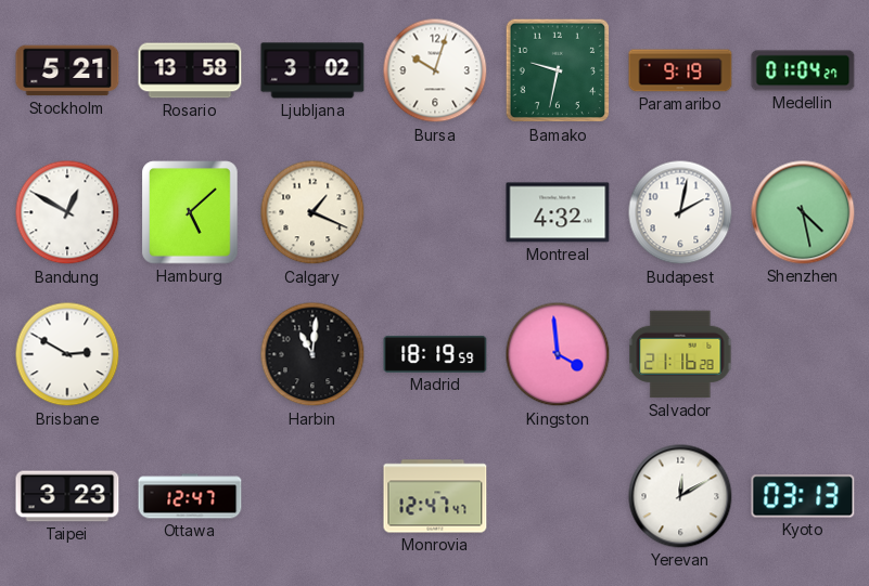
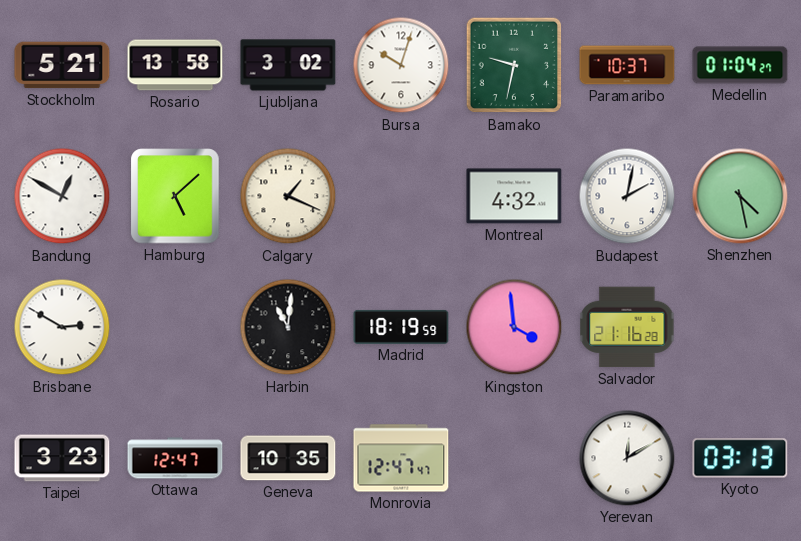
Paramaribo: 9:19 -> 10:37 (627, 65)
Geneva: none -> 10:35 (288, 458)
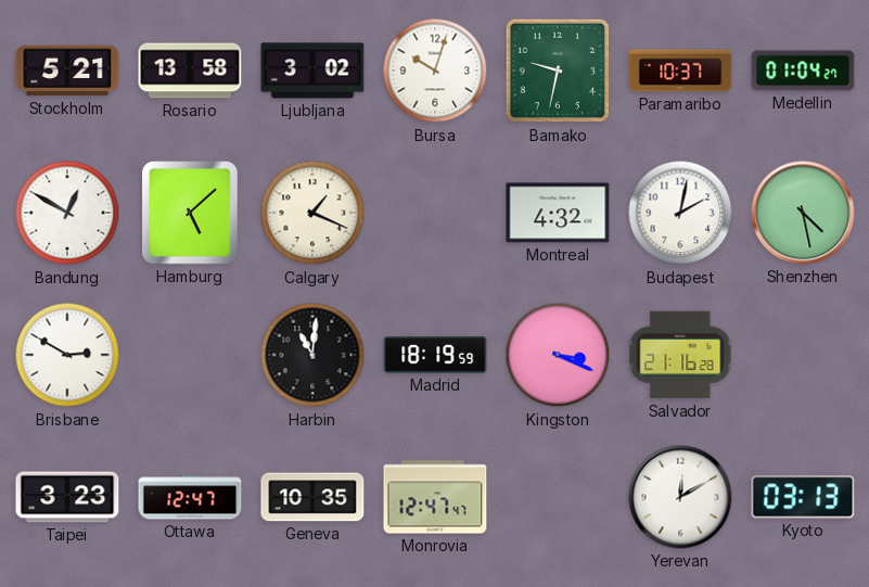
Kingston: 3:59 -> 3:19 (558, 355)
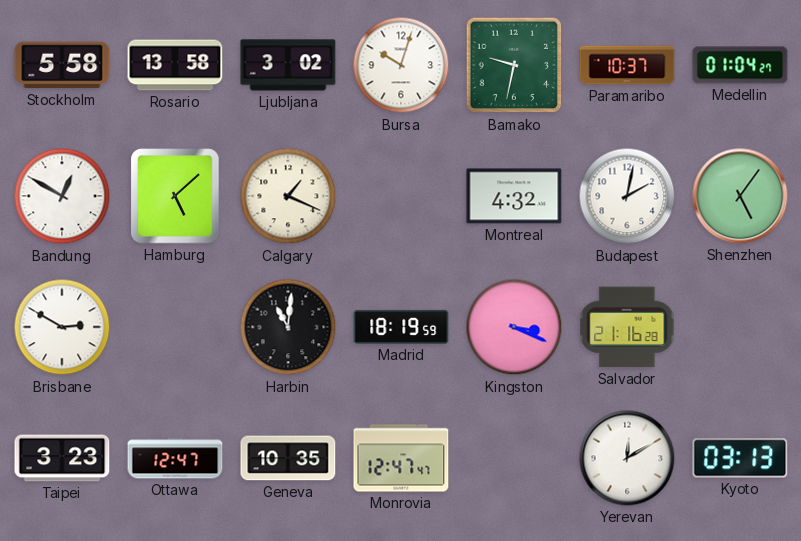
Stockholm: 5:21 -> 5:58 (62, 65)
Shenzhen: 4:28 -> 5:06 (740, 196)
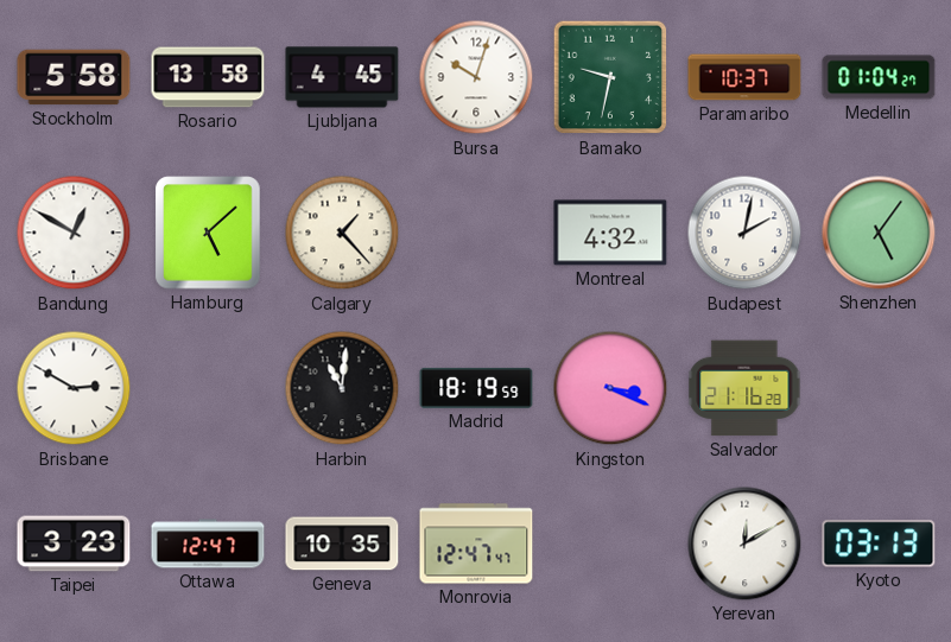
Ljubljana: 3:02 -> 4:45 (342, 77)
Calgary: 1:19 -> 1:23 (342, 233)
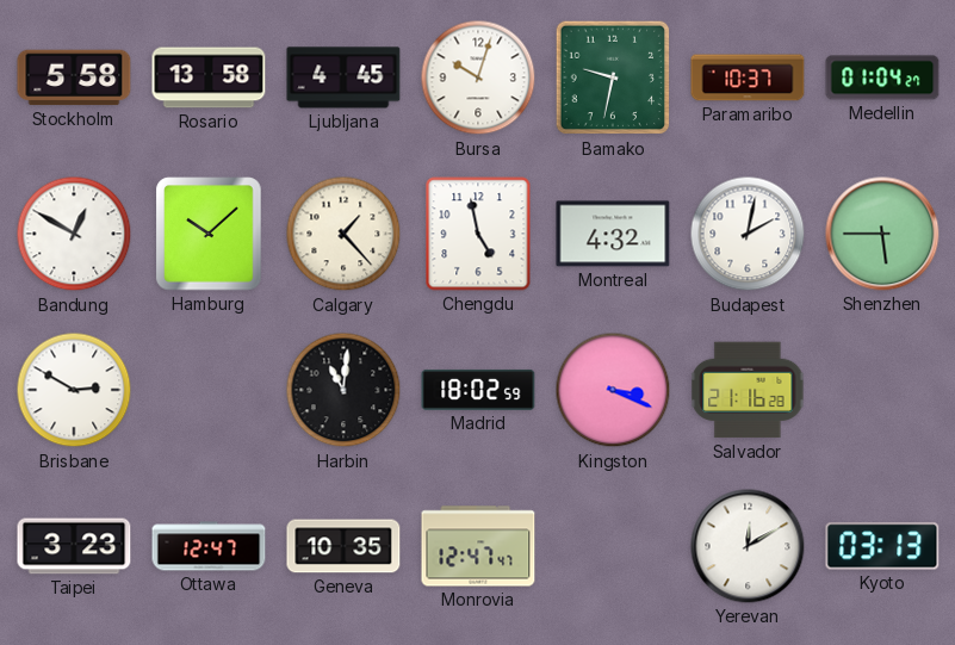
Hamburg: 5:08 -> 10:08 (209, 234)
Chengdu: none -> 4:58 (478, 234)
Shenzhen: 5:06 -> 5:45 (882, 234)
Madrid: 18:19 -> 18:02 (478, 390)
